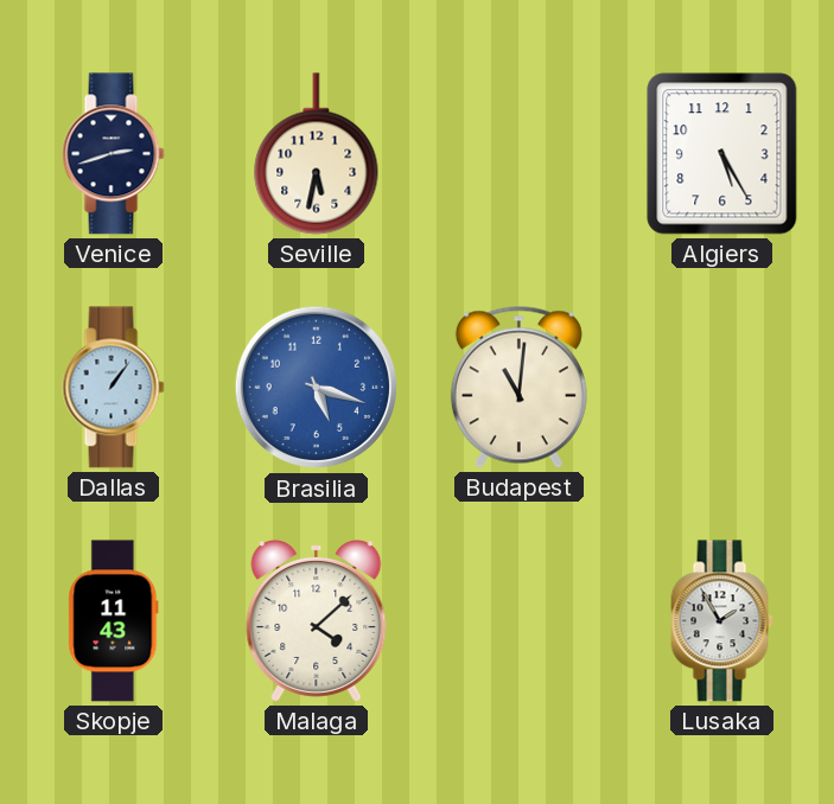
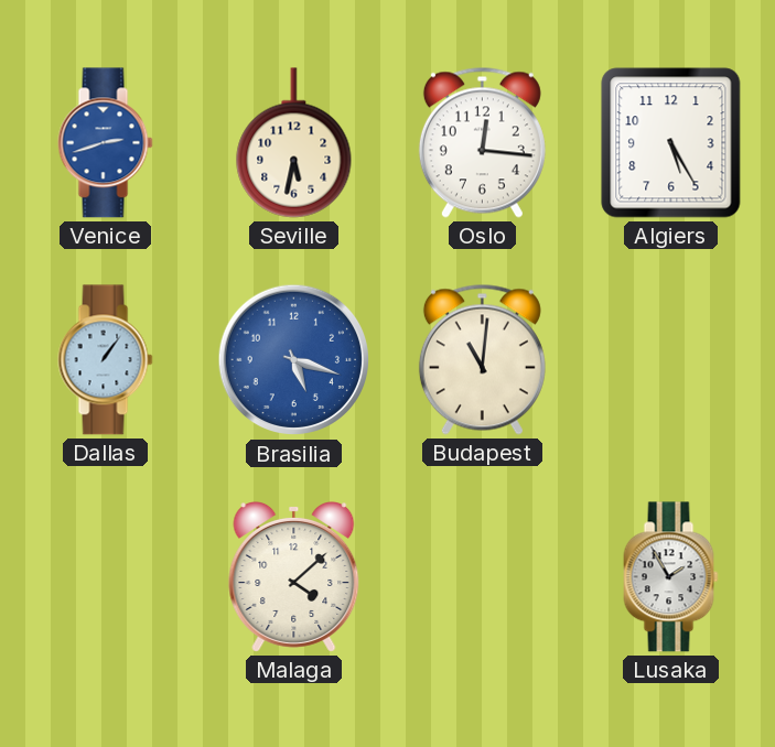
Venice dial: navy -> blue (106, 143)
Oslo: none -> 12:16 (482, 142)
Skopje: 11:43 -> none (114, 621)
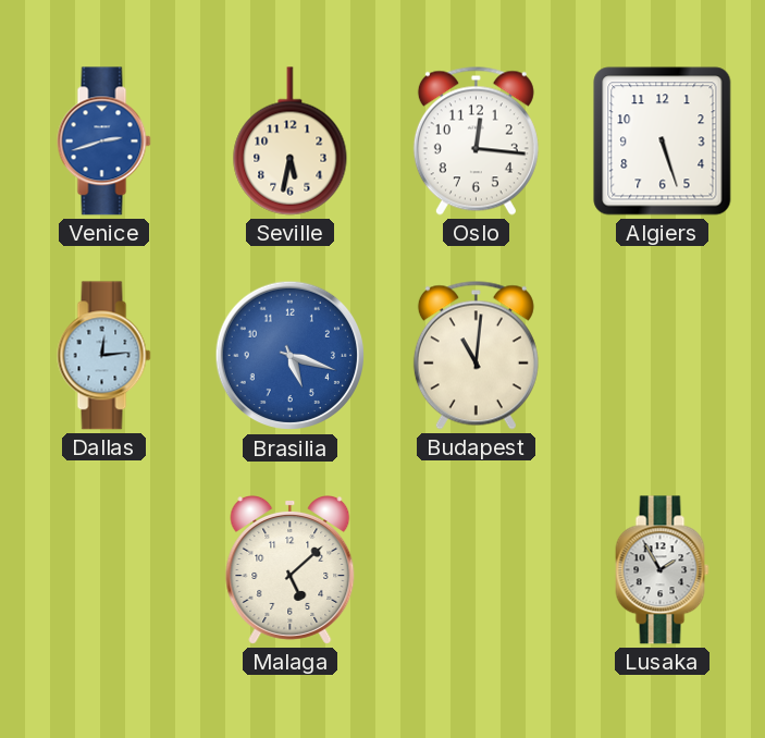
Algiers: 5:25 -> 5:27 (663, 142)
Dallas: 1:06 -> 12:14 (104, 356)
Malaga: 4:08 -> 5:08 (291, 570)
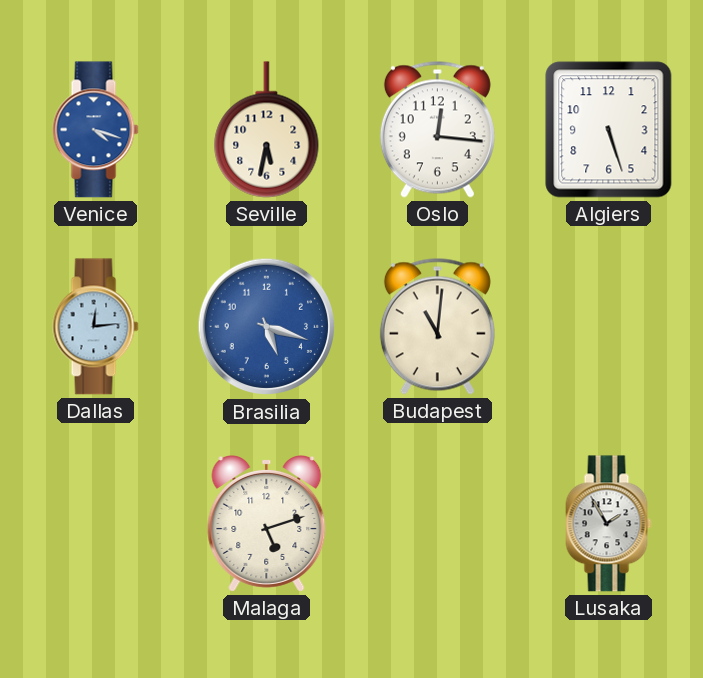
Venice: 2:42 -> 4:18 (96, 130)
Malaga: 5:08 -> 5:12 (267, 524)
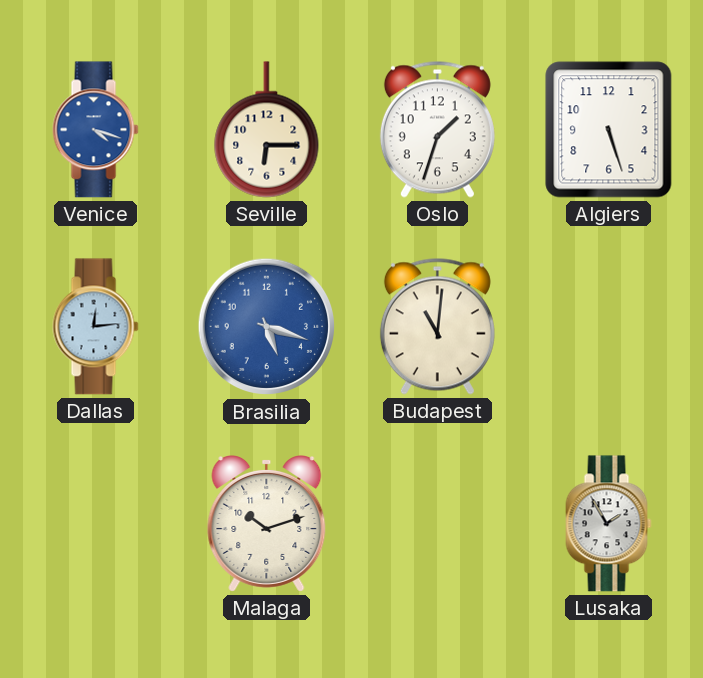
Seville: 5:32 -> 6:15 (267, 130)
Oslo: 12:16 -> 1:33 (437, 129)
Malaga: 5:12 -> 10:12 (267, 524)
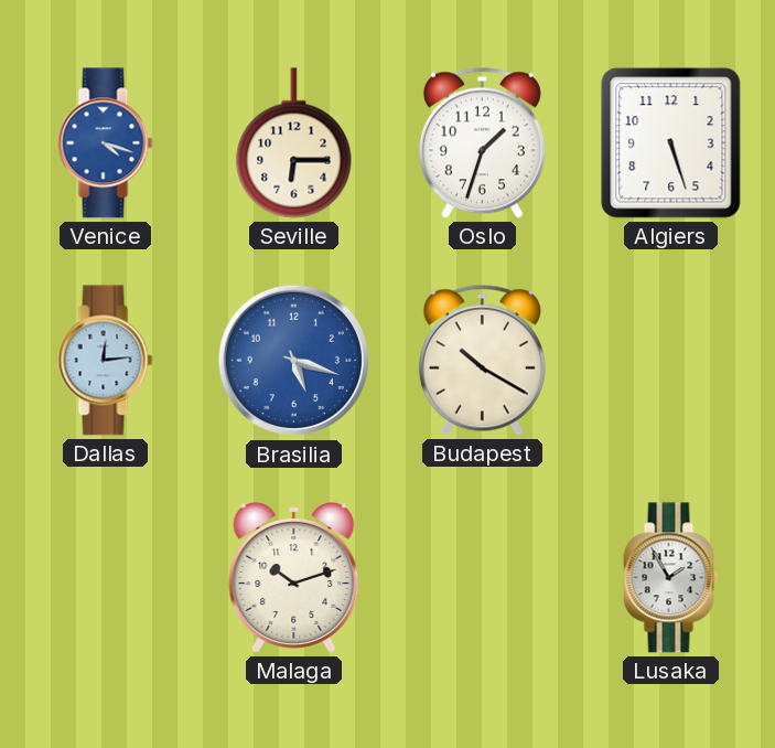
Budapest: 11:01 -> 10:20 (482, 360)
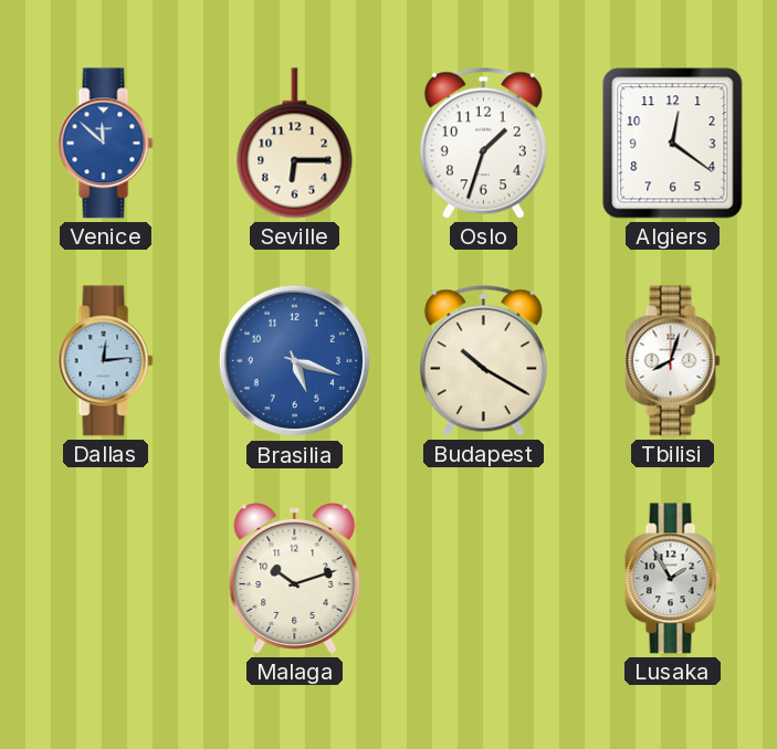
Venice: 4:18 -> 11:52 (106, 144)
Algiers: 5:27 -> 12:21 (673, 144)
Tbilisi: none -> 8:03 (673, 361)
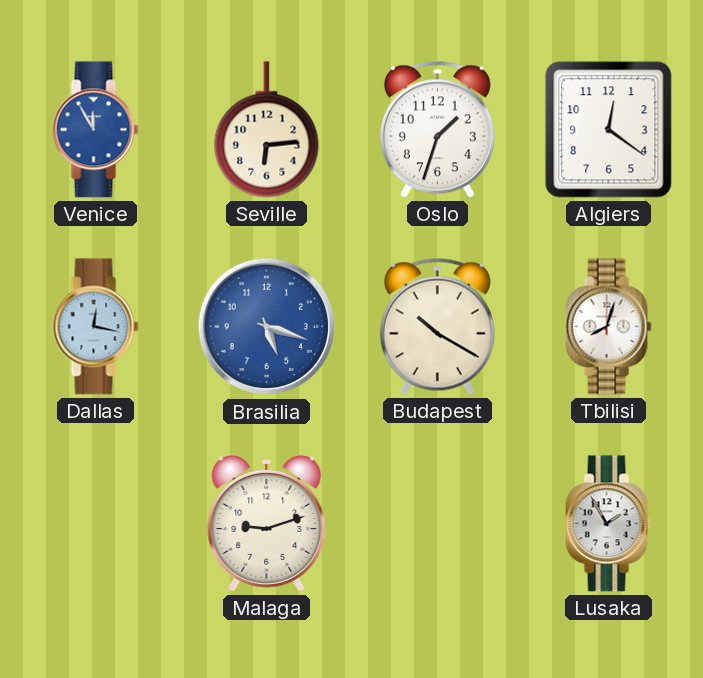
Venice: 11:52 -> 11:55 (96, 130)
Seville: 6:15 -> 6:14 (267, 130)
Dallas: 12:14 -> 12:17 (96, 327)
Malaga: 10:12 -> 9:12 (267, 524)
